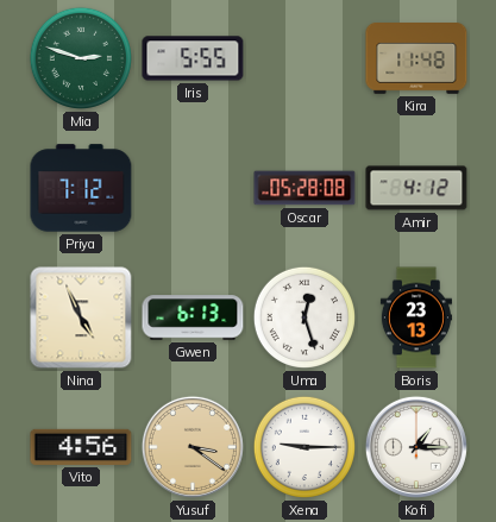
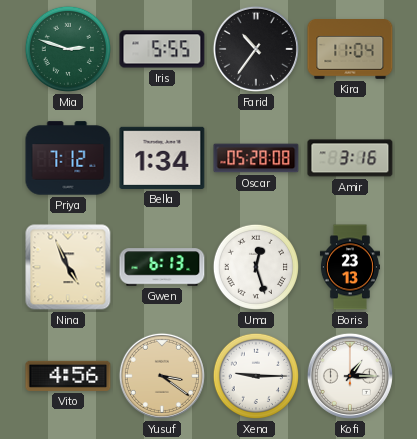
Farid: none -> 10:36 (256, 49)
Kira: 11:48 -> 11:04 (350, 50)
Bella: none -> 1:34 (162, 158)
Amir: 4:12 -> 3:16 (350, 158)
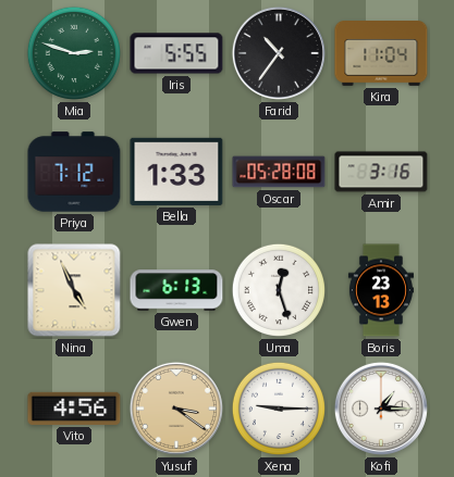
Bella: 1:34 -> 1:33 (176, 172)
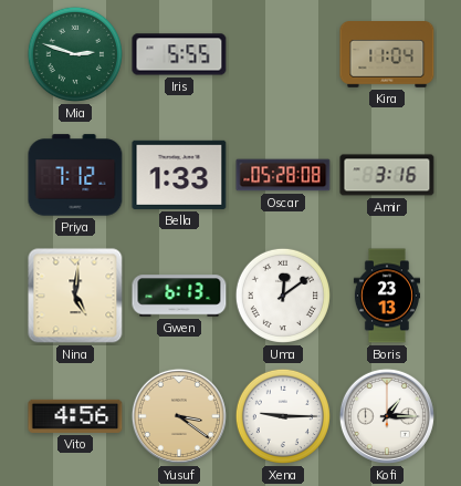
Farid: 10:36 -> none (279, 53)
Nina: 4:56 -> 5:01 (75, 296)
Uma: 12:27 -> 12:09 (283, 296)
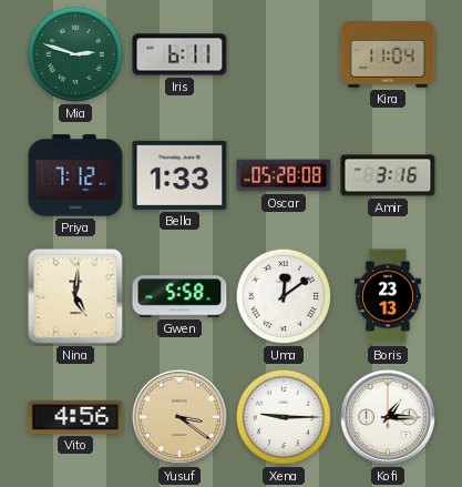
Iris: 5:55 -> 6:11 (179, 54)
Gwen: 6:13 -> 5:58 (179, 296)
